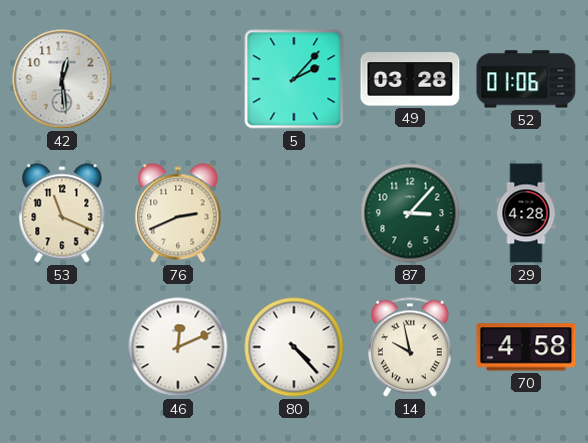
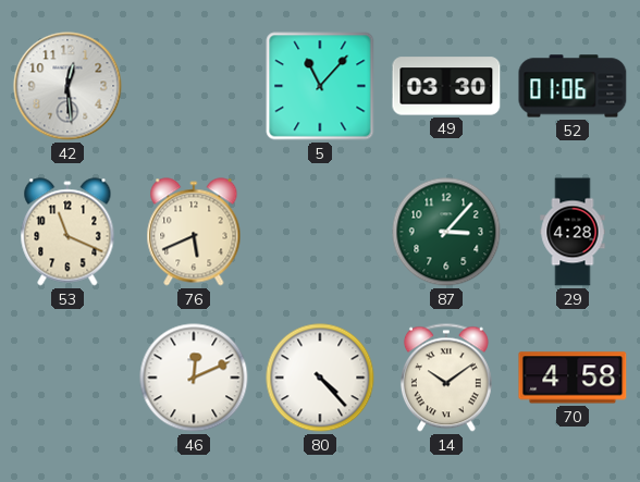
5: 2:07 -> 11:07 (320, 86)
49: 03:28 -> 03:30 (446, 86)
76: 2:41 -> 5:41 (194, 232)
14: 9:58 -> 10:09 (446, 378)
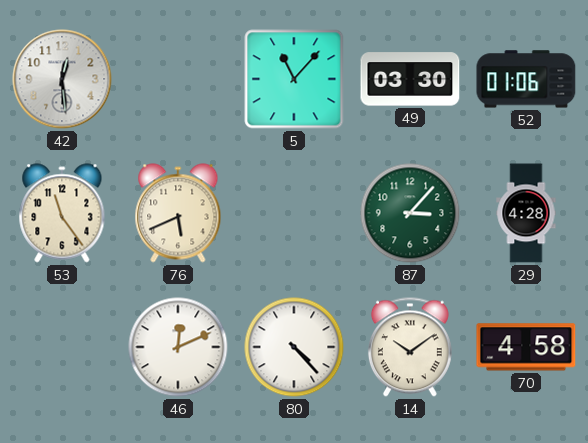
53: 11:19 -> 11:24 (62, 213)
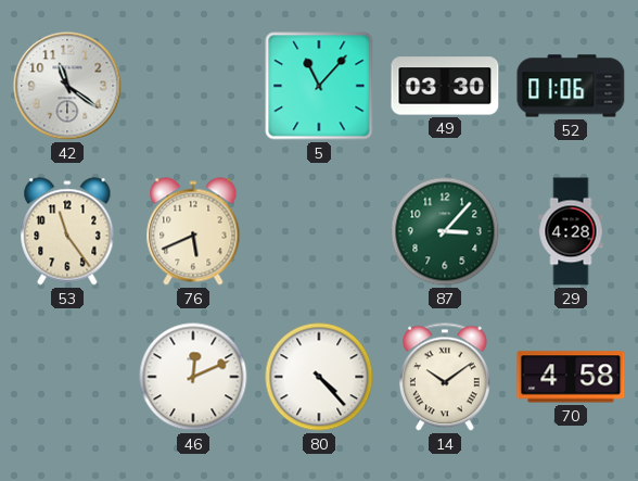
42: 12:29 -> 11:21 (67, 86)
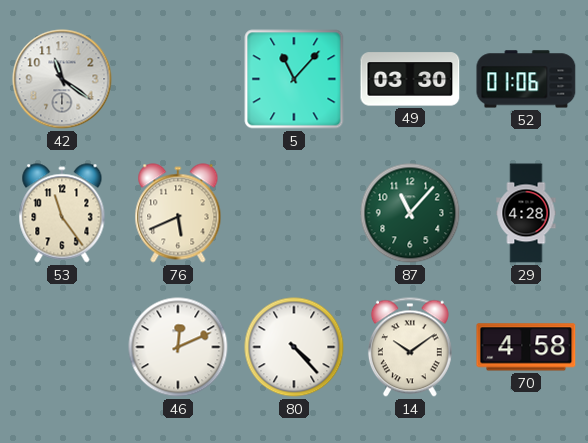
87: 3:07 -> 11:07 (410, 213)
